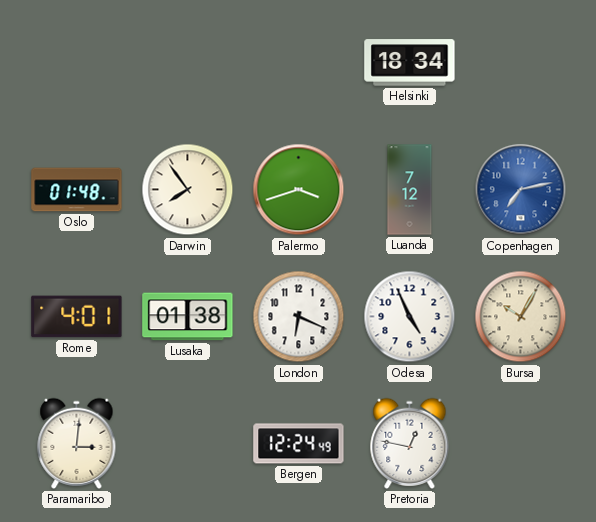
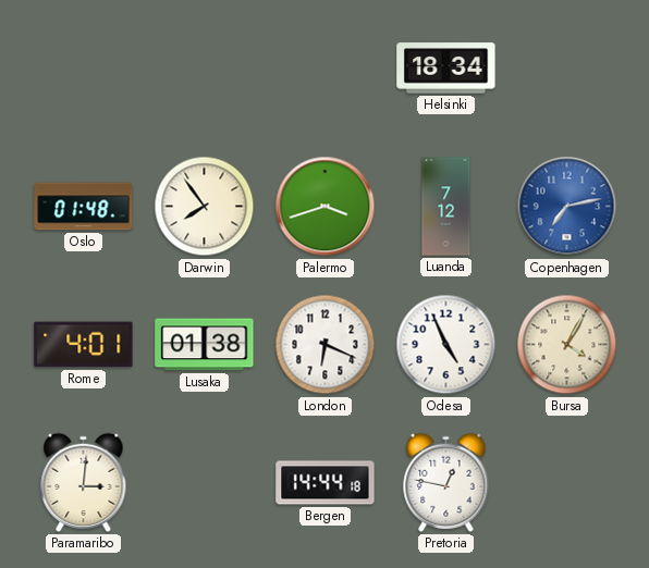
Bursa: 10:05 -> 4:05 (567, 345)
Bergen: 12:24 -> 14:44 (326, 483)
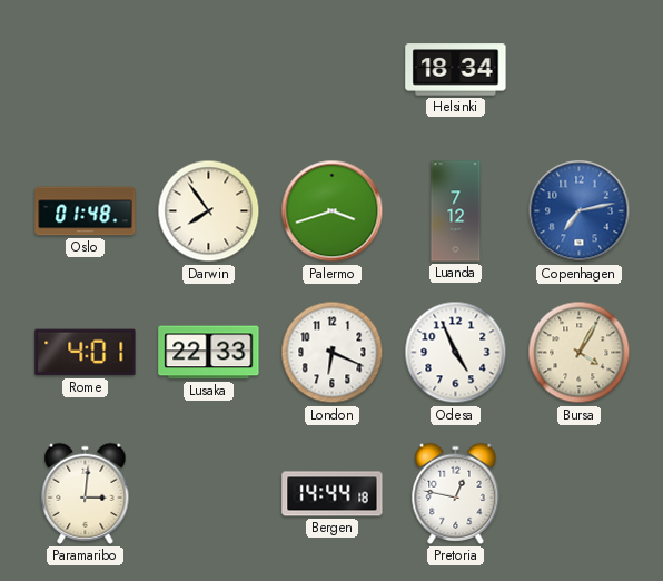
Lusaka: 01:38 -> 22:33 (209, 353)
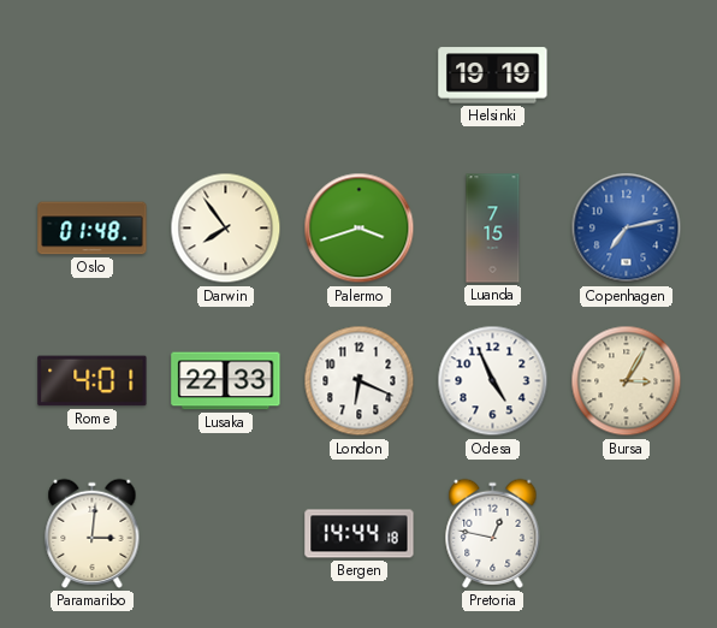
Helsinki: 18:34 -> 19:19 (493, 76)
Luanda: 7:12 -> 7:15 (493, 229)
Bursa: 4:05 -> 3:05 (627, 381)
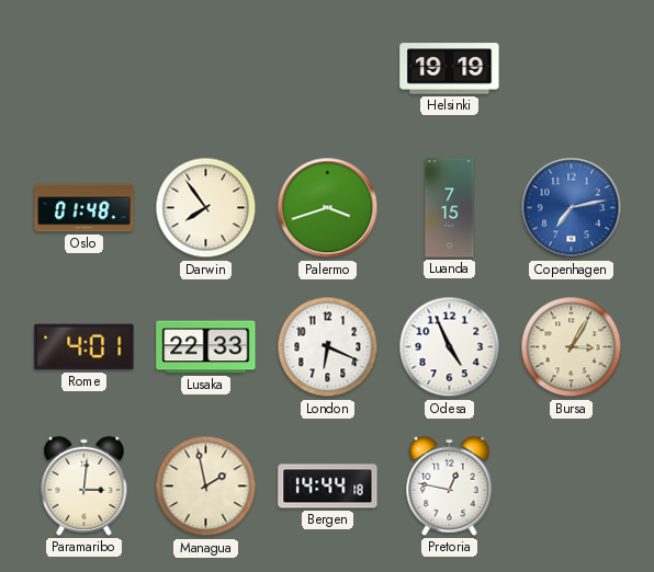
Managua: none -> 1:58 (206, 487)
